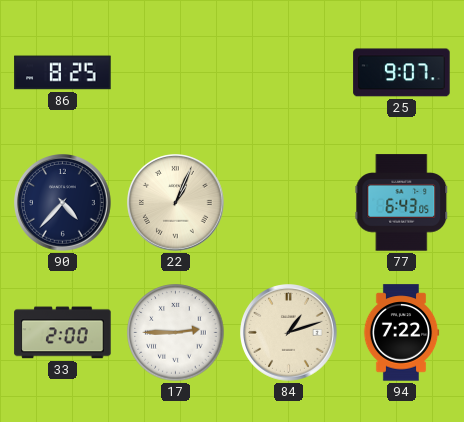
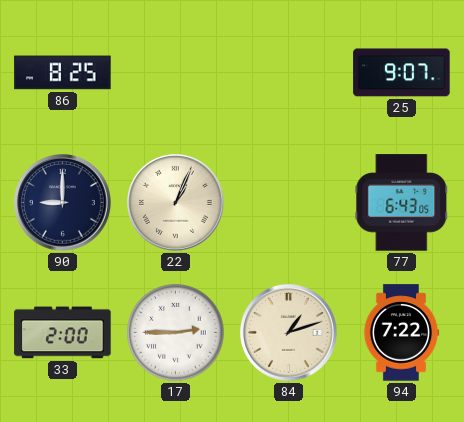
90: 4:37 -> 9:00 (63, 203)
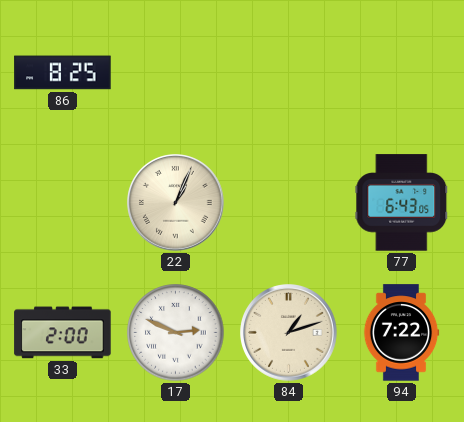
25: 9:07 -> none (402, 73)
90: 9:00 -> none (63, 203)
17: 2:45 -> 2:49 (176, 333)
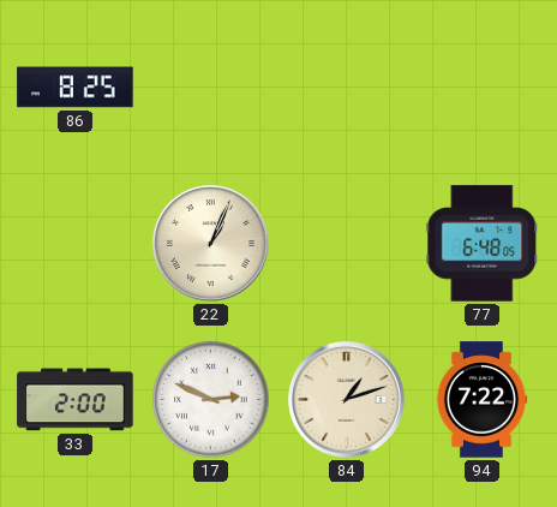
77: 6:43 -> 6:48 (483, 244)
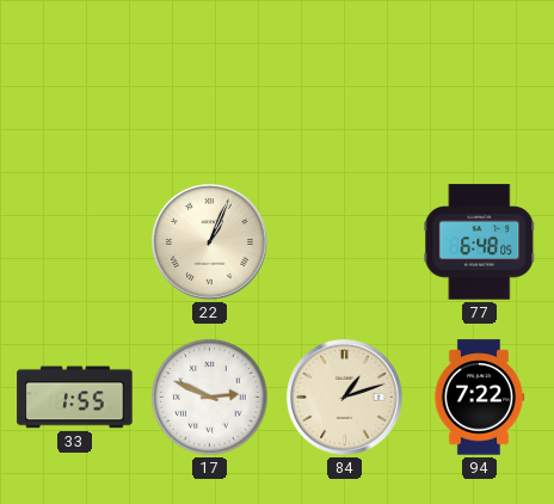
86: 8:25 -> none (76, 88)
33: 2:00 -> 1:55 (75, 398)
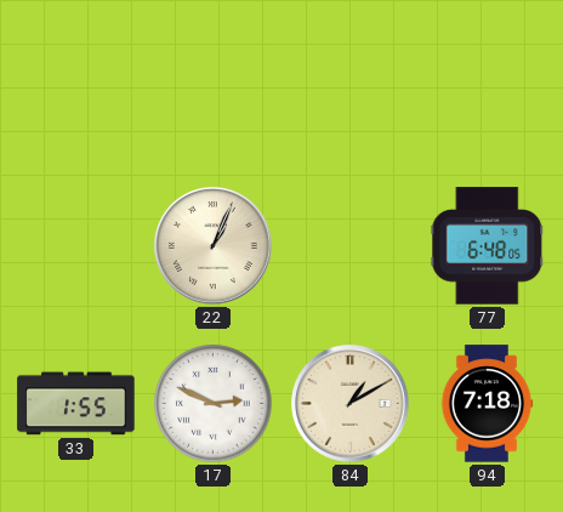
84: 1:12 -> 1:10 (351, 404)
94: 7:22 -> 7:18 (487, 404)
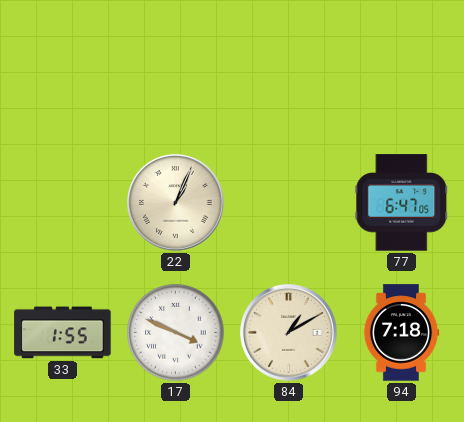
77: 6:48 -> 6:47 (402, 203)
17: 2:49 -> 3:49 (176, 333)
